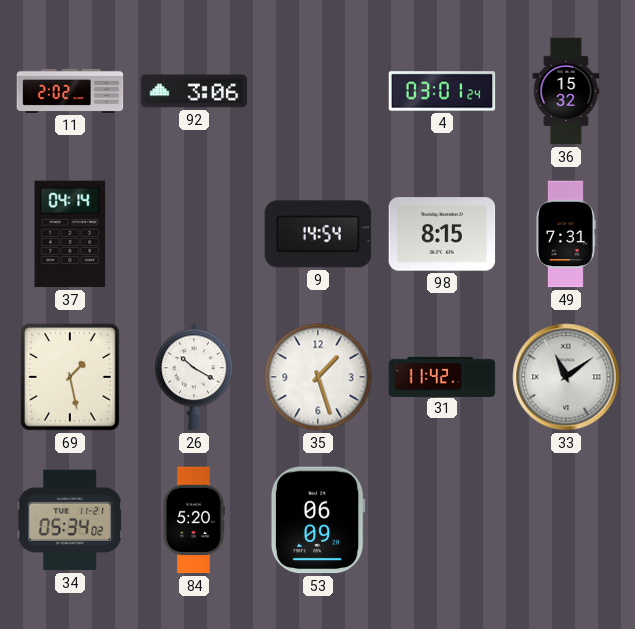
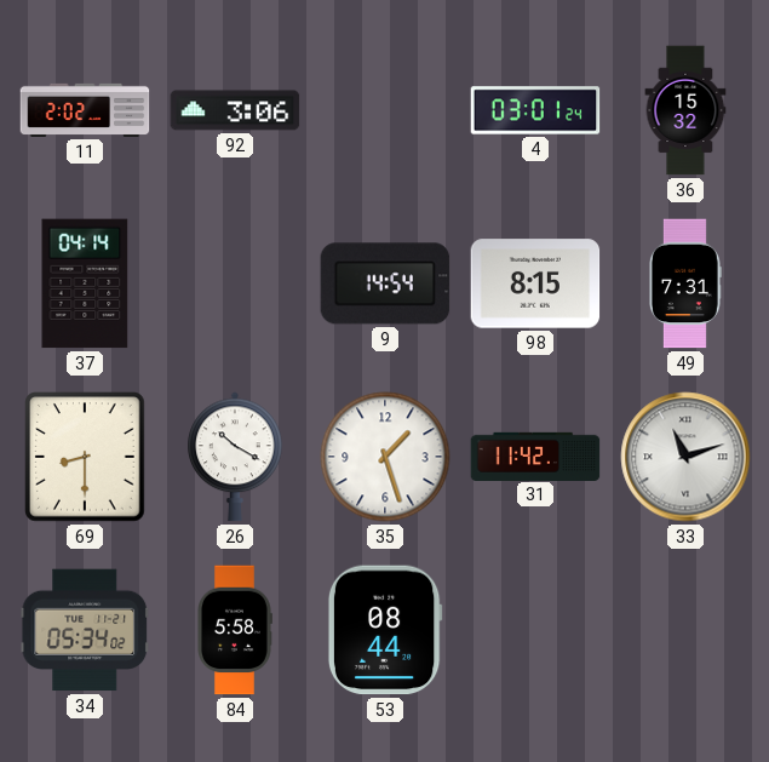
69: 1:28 -> 8:30 (85, 457)
33: 11:09 -> 11:12 (685, 457)
84: 5:20 -> 5:58 (235, 630)
53: 06:09 -> 08:44 (385, 630)
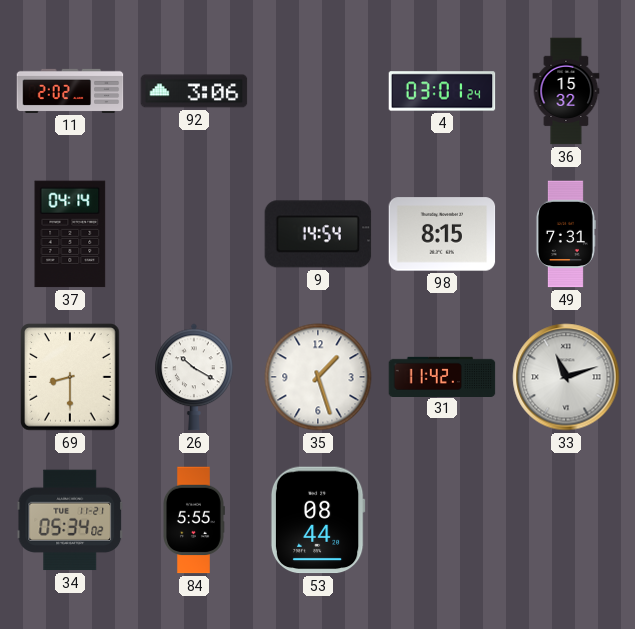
84: 5:58 -> 5:55 (194, 520)
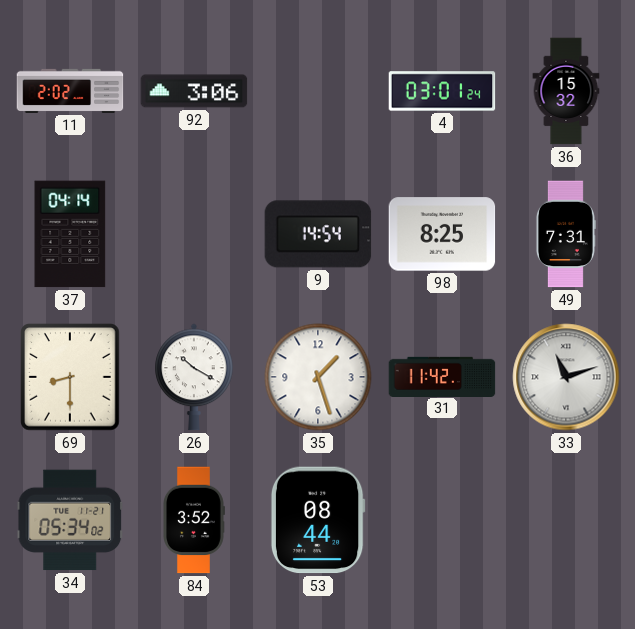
98: 8:15 -> 8:25 (442, 234)
84: 5:55 -> 3:52 (194, 520)
